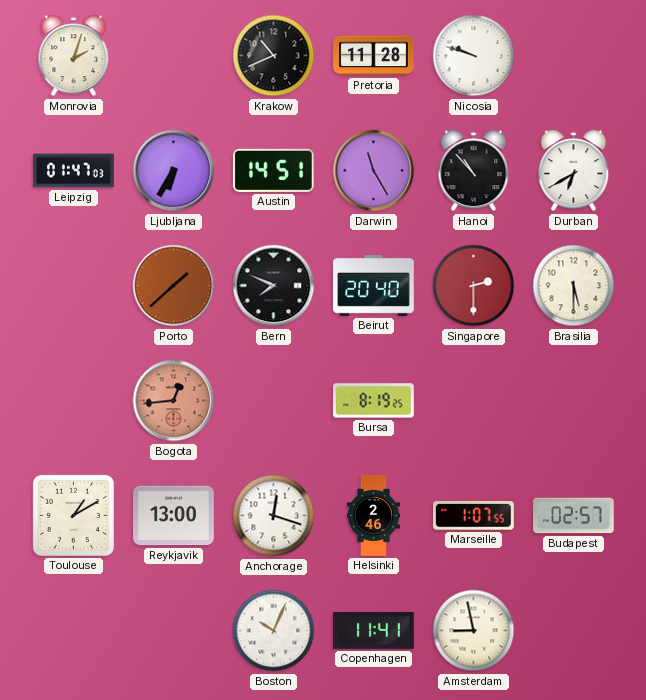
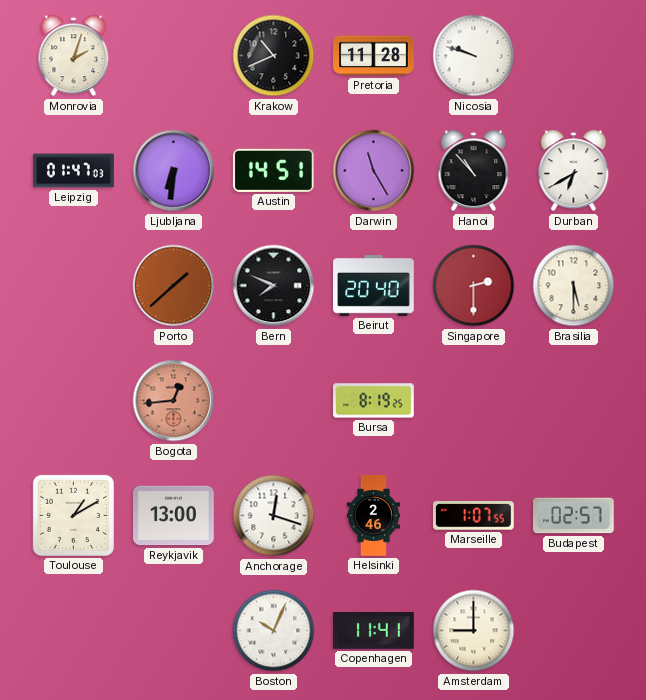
Ljubljana: 6:35 -> 6:31 (174, 171)
Amsterdam: 8:58 -> 9:00 (474, 631)
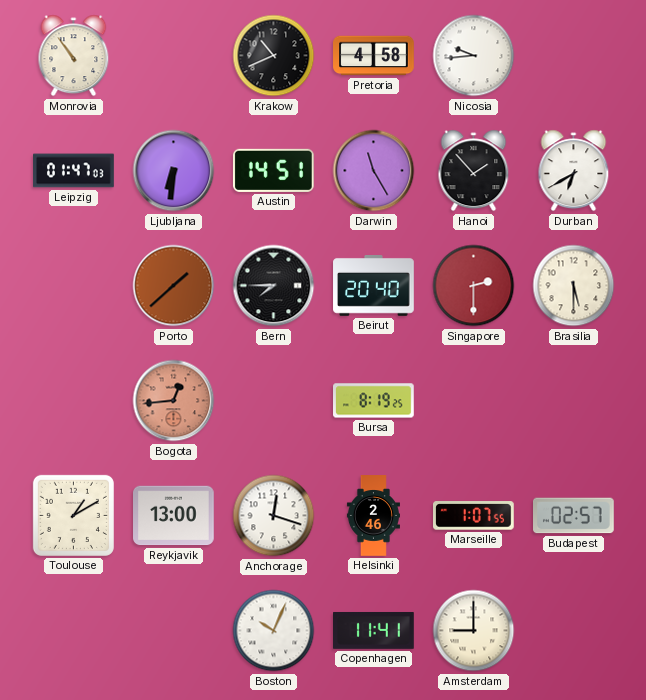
Monrovia: 2:03 -> 10:54 (74, 56)
Pretoria: 11:28 -> 4:58 (374, 56)
Nicosia: 9:48 -> 9:44 (474, 56)
Hanoi: 10:53 -> 1:53 (474, 171)
Bern: 7:49 -> 7:45 (274, 286)
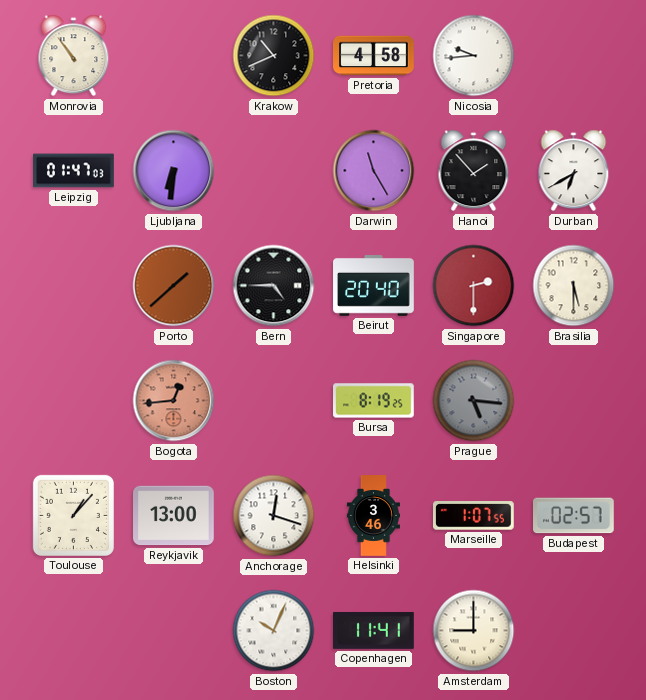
Austin: 14:51 -> none (274, 170)
Bern: 7:45 -> 4:45 (274, 286)
Prague: none -> 5:16 (474, 401)
Toulouse: 1:10 -> 1:07 (73, 515)
Helsinki: 2:46 -> 3:46 (373, 516)
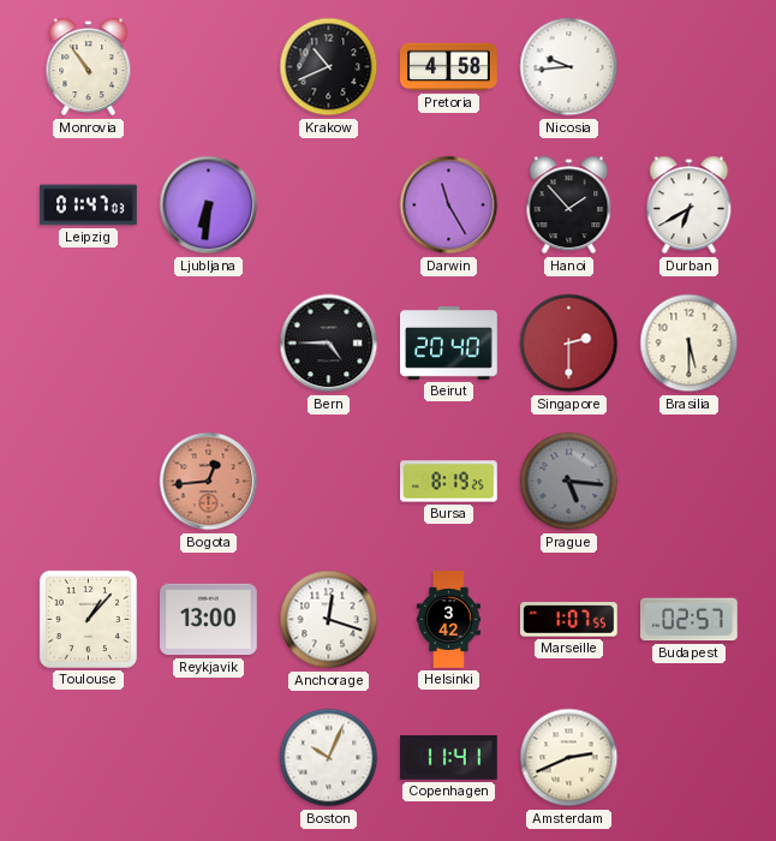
Porto: 1:38 -> none (174, 286)
Helsinki: 3:46 -> 3:42 (448, 620)
Amsterdam: 9:00 -> 2:41 (569, 758)
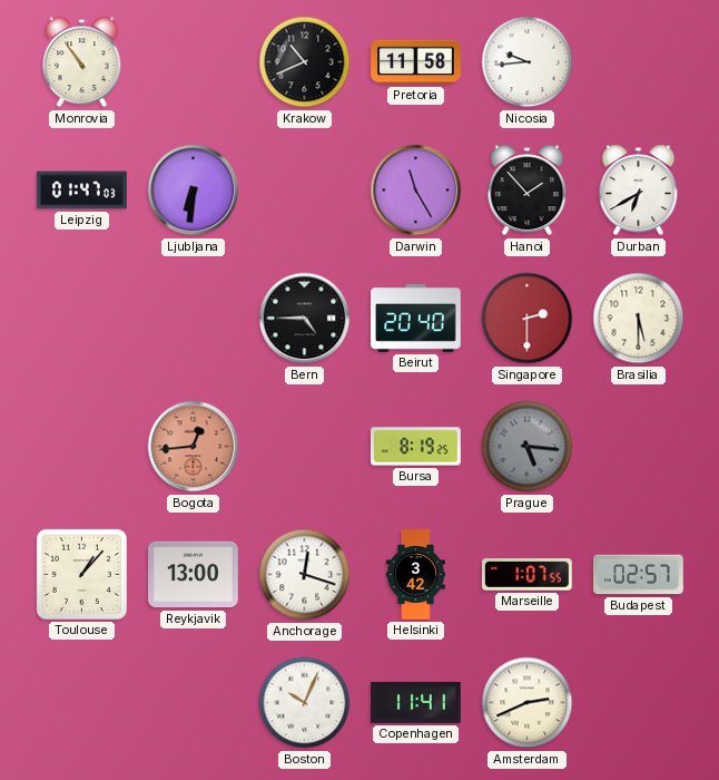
Pretoria: 4:58 -> 11:58 (416, 62)
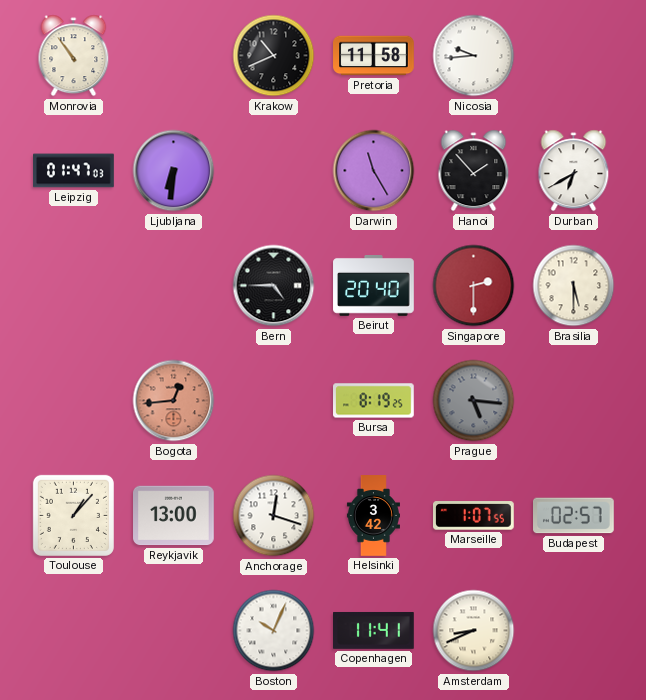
Amsterdam: 2:41 -> 8:41 (474, 631)
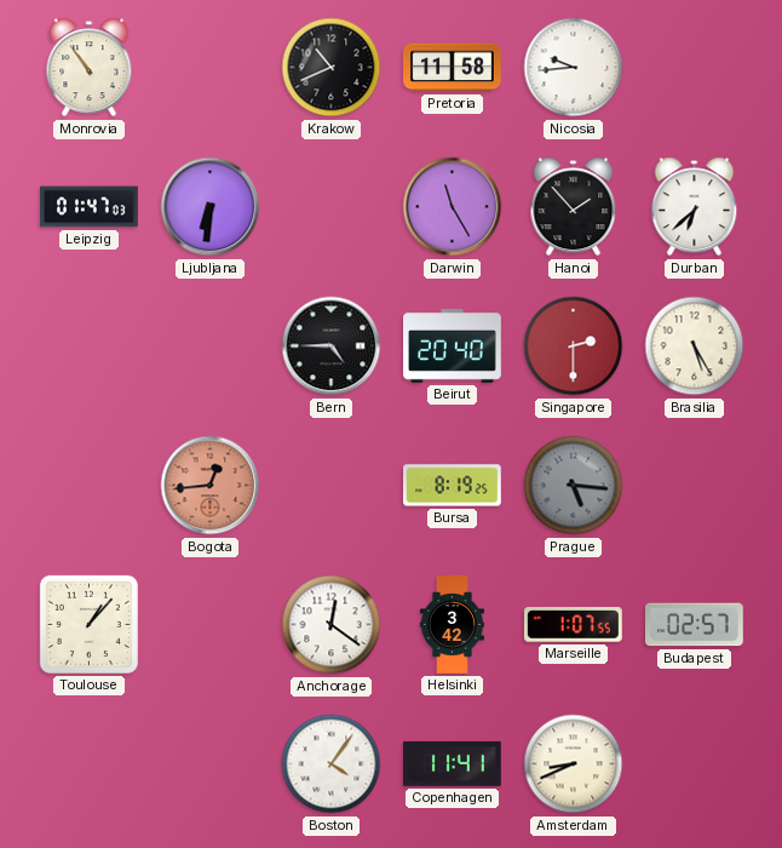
Durban: 6:40 -> 6:38 (695, 207)
Brasilia: 5:30 -> 5:25 (695, 346)
Reykjavik: 13:00 -> none (174, 516)
Anchorage: 12:18 -> 12:21 (332, 625)
Boston: 10:04 -> 4:06 (332, 764)
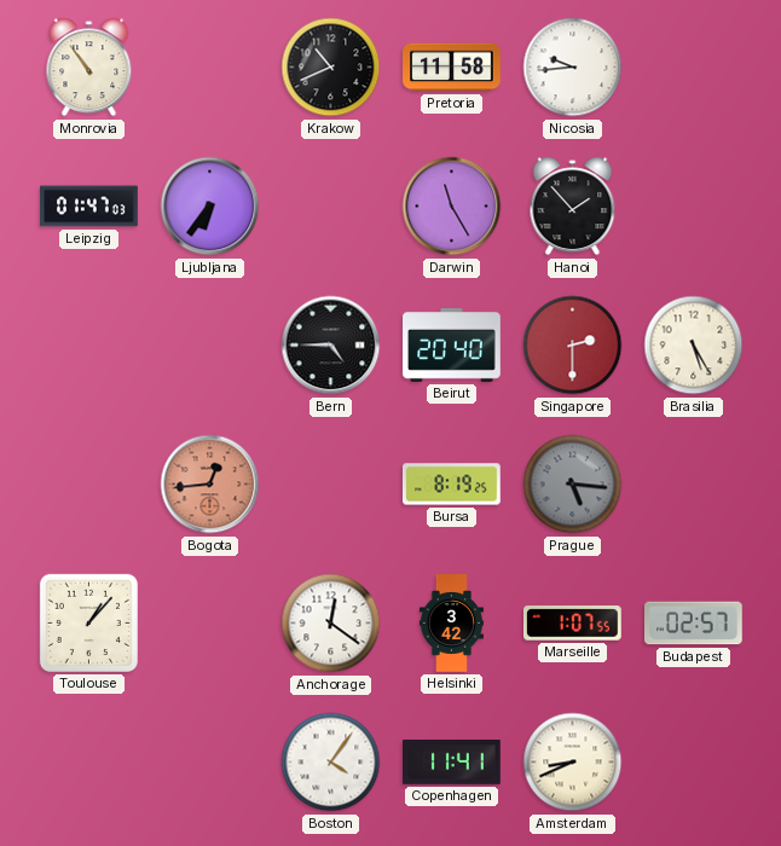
Ljubljana: 6:31 -> 6:36 (210, 207)
Durban: 6:38 -> none (695, 207)
